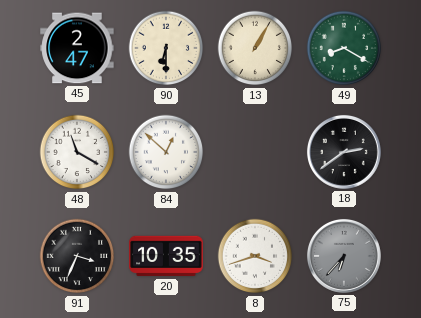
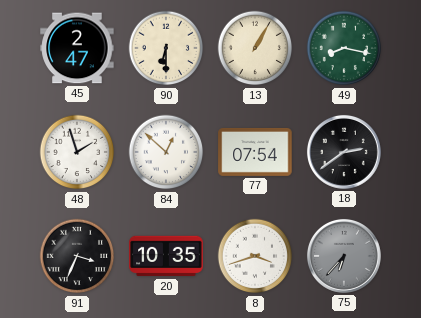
49: 8:20 -> 8:17 (344, 48)
48: 11:20 -> 1:57 (77, 152)
77: none -> 07:54 (255, 152)
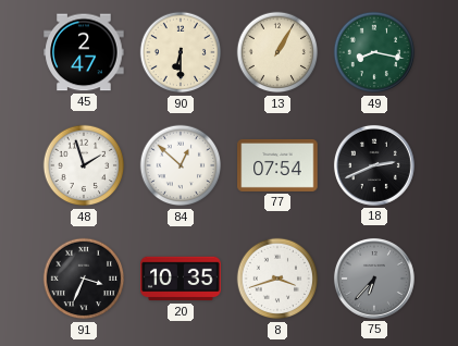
18: 2:39 -> 2:41 (374, 165)
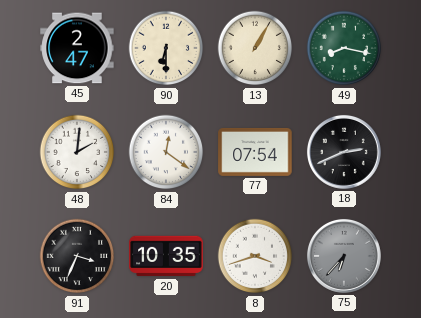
48: 1:57 -> 2:01 (77, 152)
84: 12:52 -> 12:21 (166, 152)
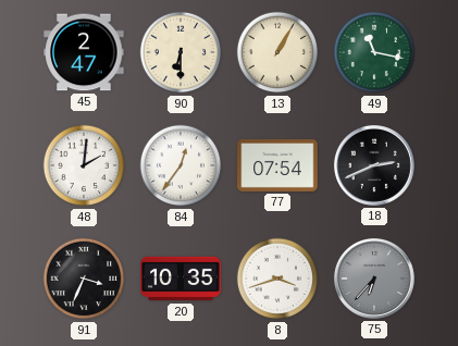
49: 8:17 -> 11:17 (374, 52)
84: 12:21 -> 12:36 (181, 165)
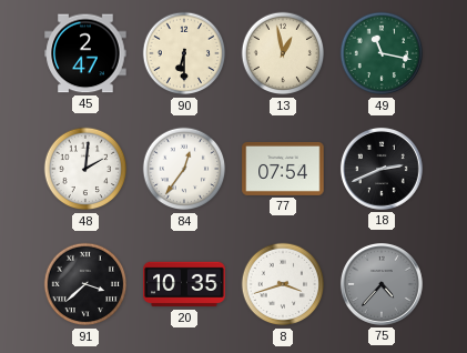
13: 1:05 -> 12:58 (283, 53)
91: 3:34 -> 3:38 (85, 284)
75: 6:37 -> 4:37 (382, 284)
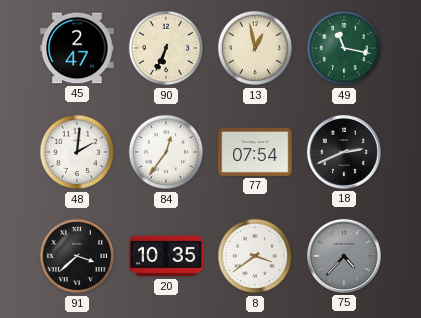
90: 6:30 -> 6:34 (166, 48)
8: 3:42 -> 3:39 (255, 256)
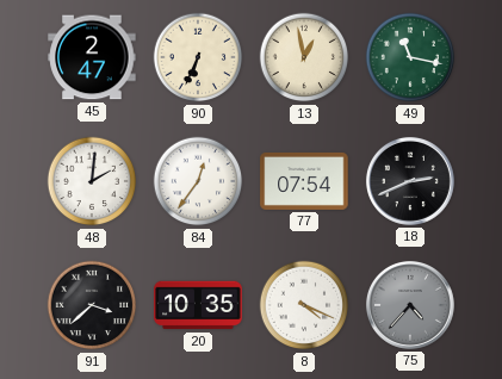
8: 3:39 -> 4:19 (304, 305)
